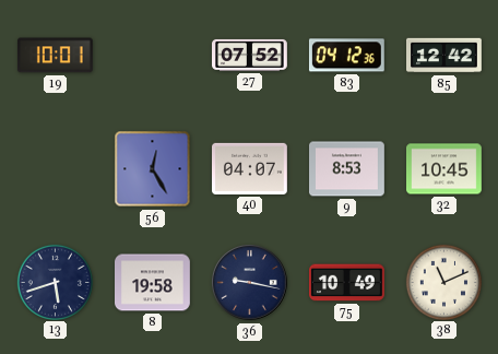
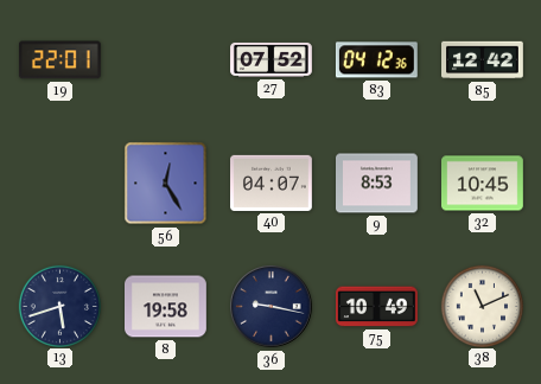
19: 10:01 -> 22:01 (59, 60)
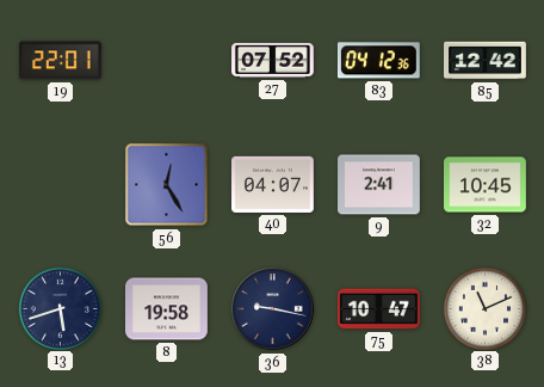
9: 8:53 -> 2:41 (379, 185)
75: 10:49 -> 10:47 (379, 309)
